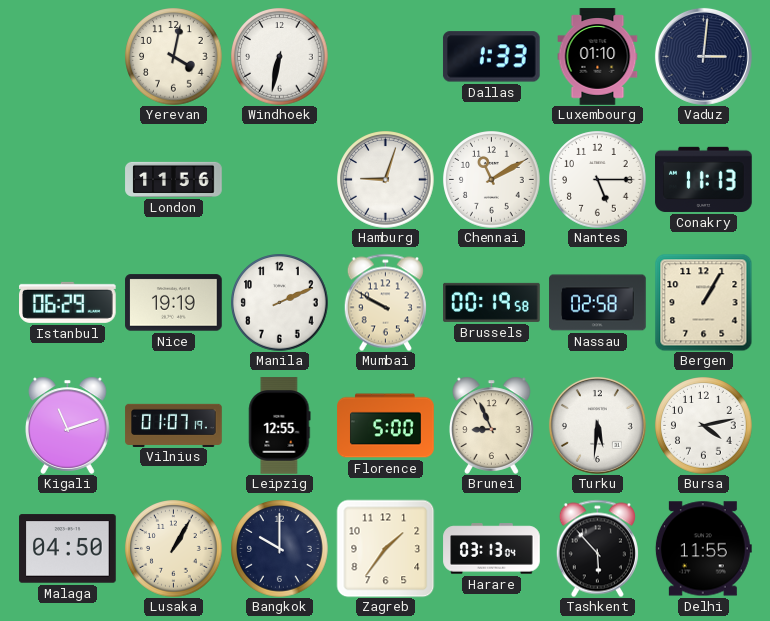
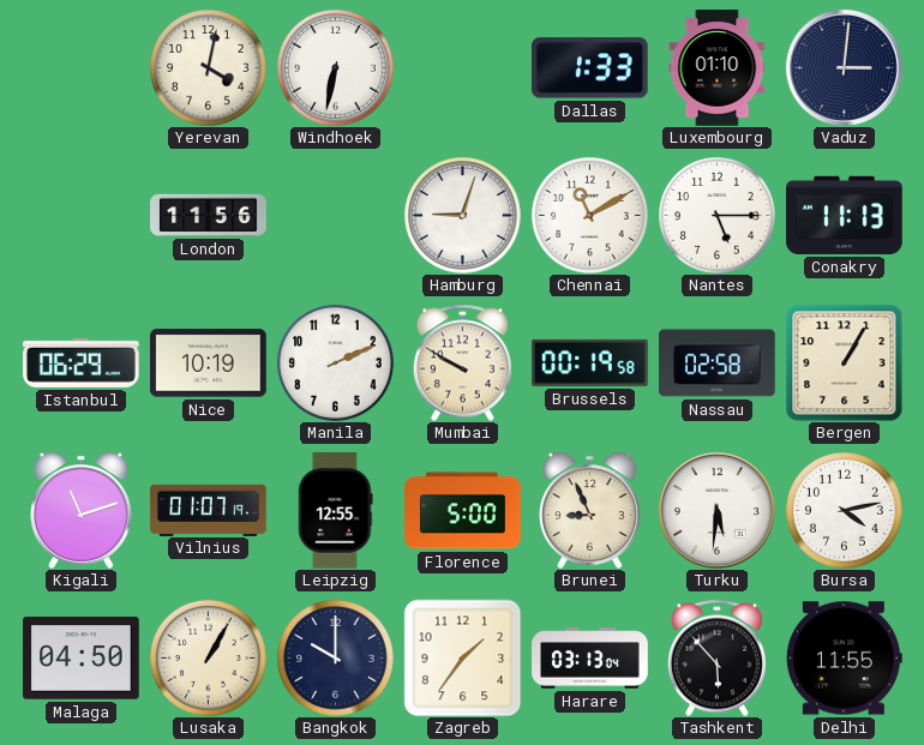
Nice: 19:19 -> 10:19 (209, 364)
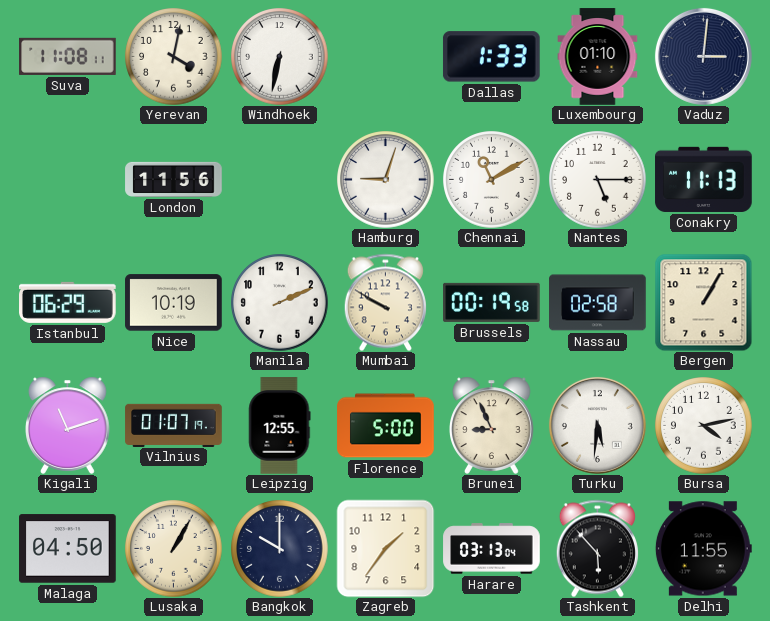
Suva: none -> 11:08 (68, 56)
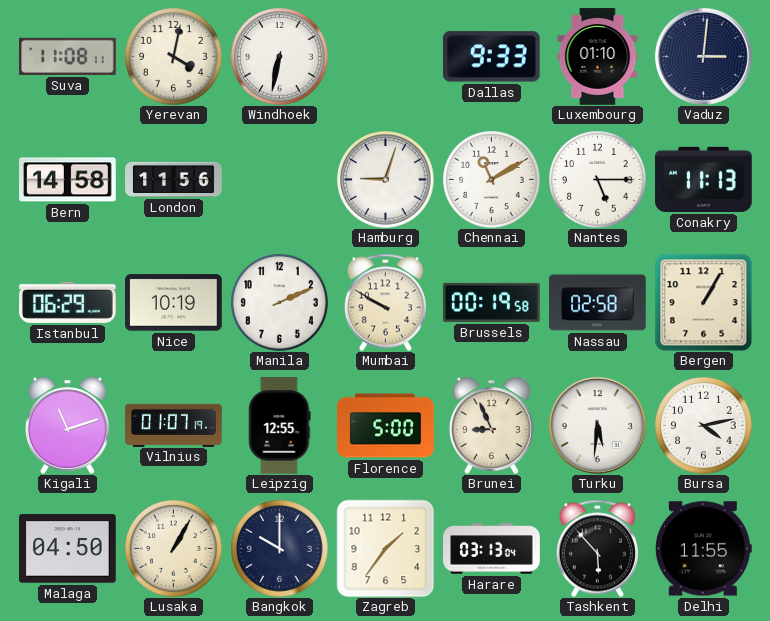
Dallas: 1:33 -> 9:33 (491, 57)
Bern: none -> 14:58 (68, 180)
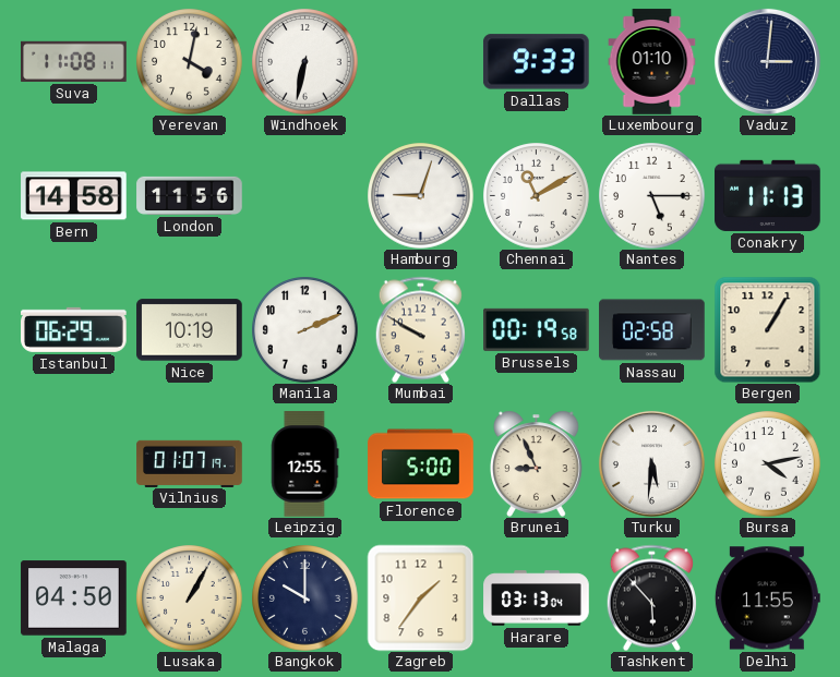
Kigali: 11:12 -> none (68, 425)
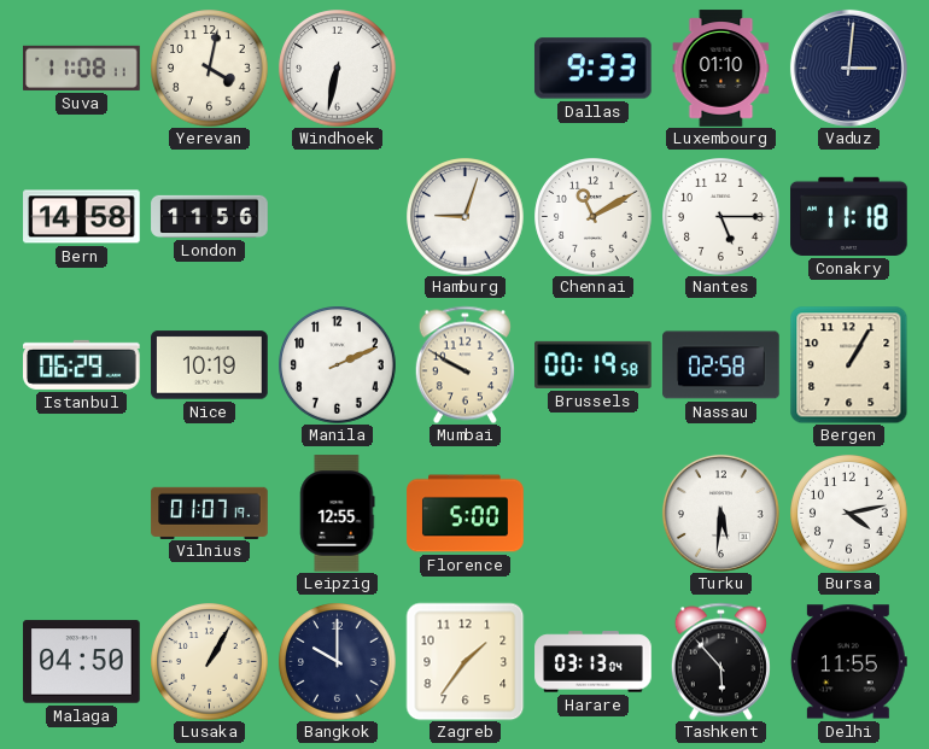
Conakry: 11:13 -> 11:18 (849, 216)
Brunei: 8:56 -> none (537, 463)
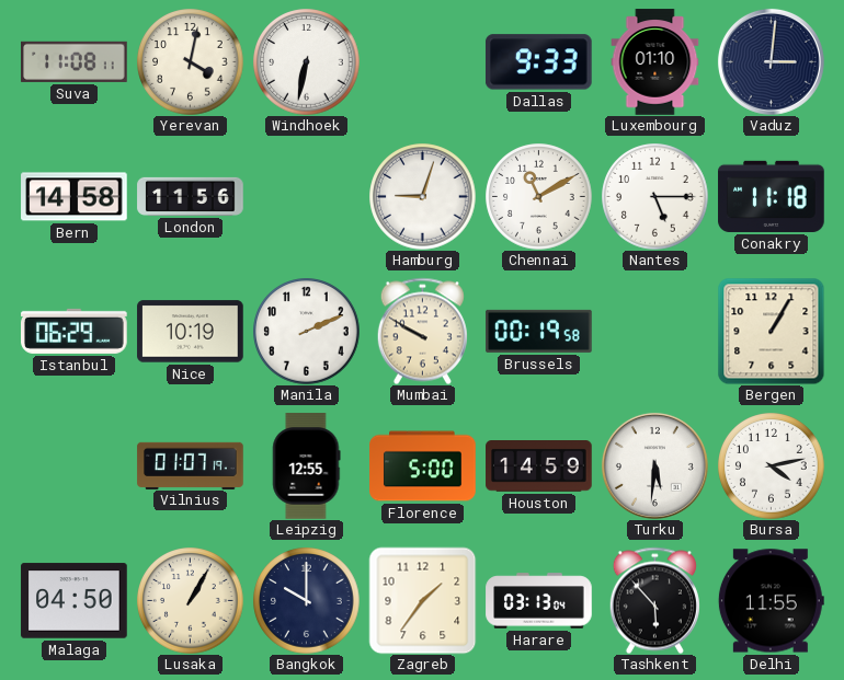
Nassau: 02:58 -> none (721, 365)
Houston: none -> 14:59 (539, 466)
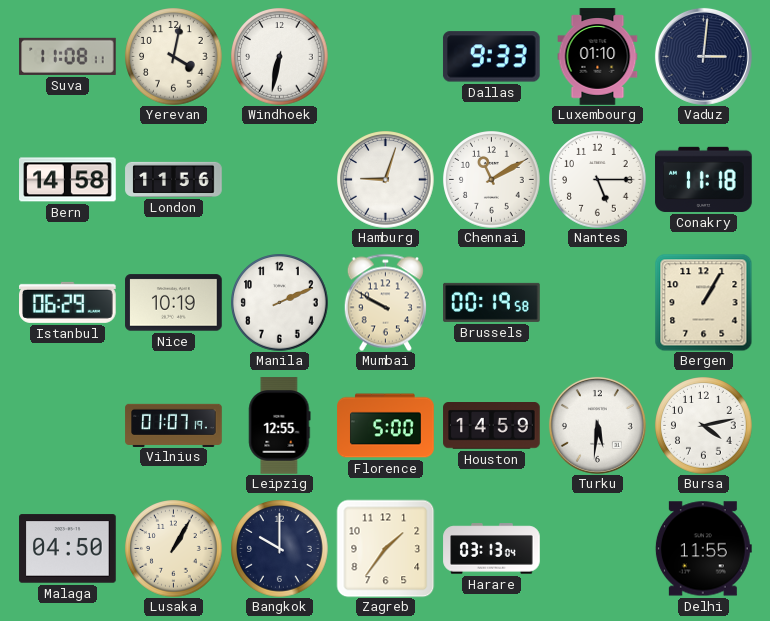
Tashkent: 5:53 -> none (654, 600)
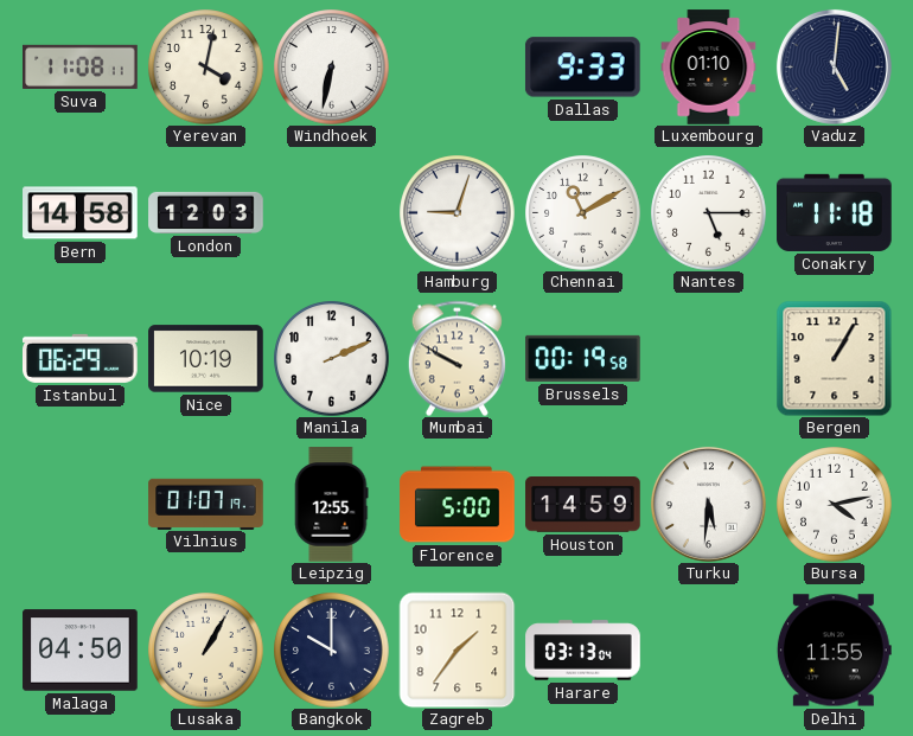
Vaduz: 3:01 -> 5:01 (834, 66)
London: 11:56 -> 12:03 (206, 212)
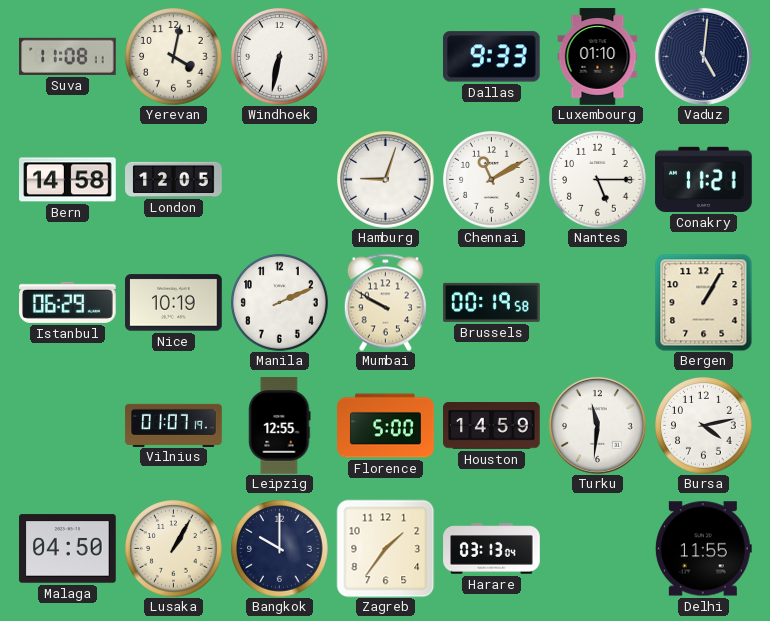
London: 12:03 -> 12:05 (174, 179)
Conakry: 11:18 -> 11:21 (704, 179)
Turku: 5:31 -> 11:31 (597, 425)
